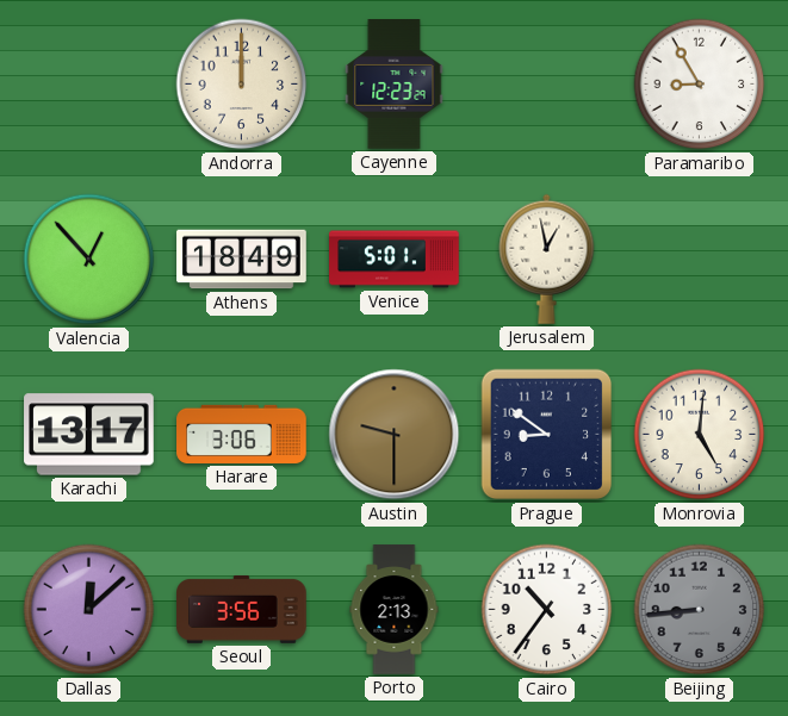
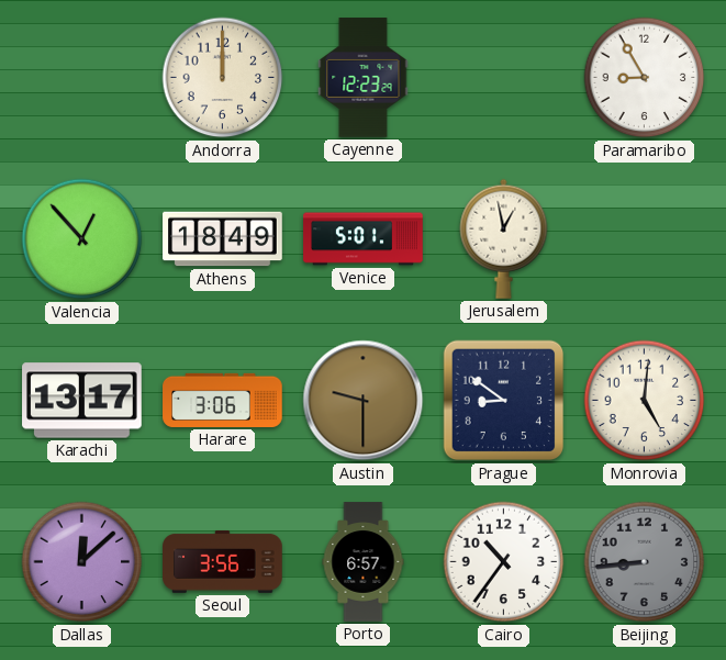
Porto: 2:13 -> 6:57 (364, 562)
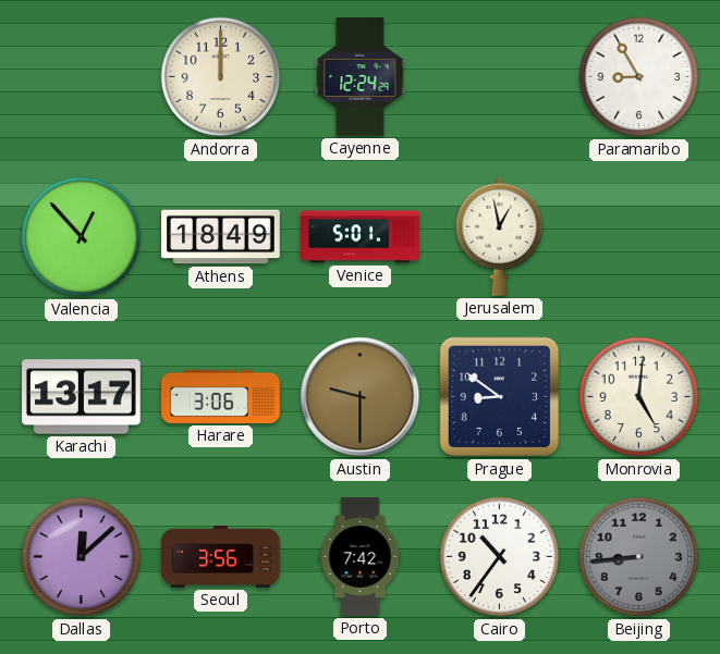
Cayenne: 12:23 -> 12:24 (361, 77)
Porto: 6:57 -> 7:42 (361, 557)
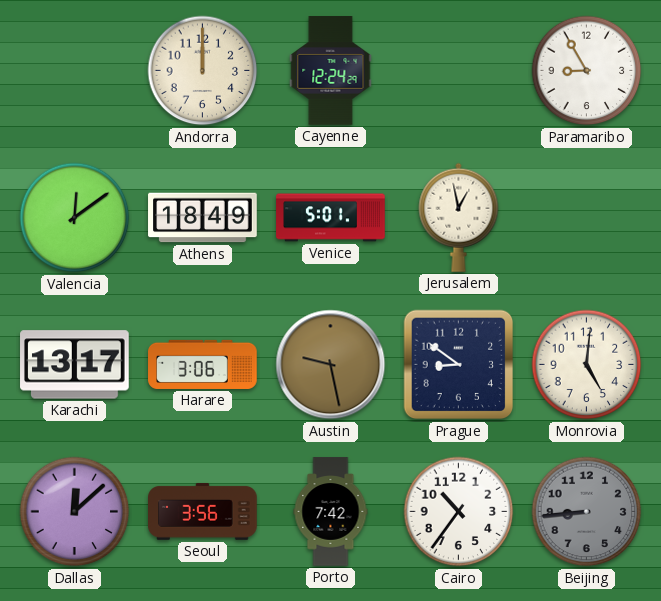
Valencia: 12:53 -> 12:09 (75, 218)
Austin: 9:30 -> 9:28 (331, 365)
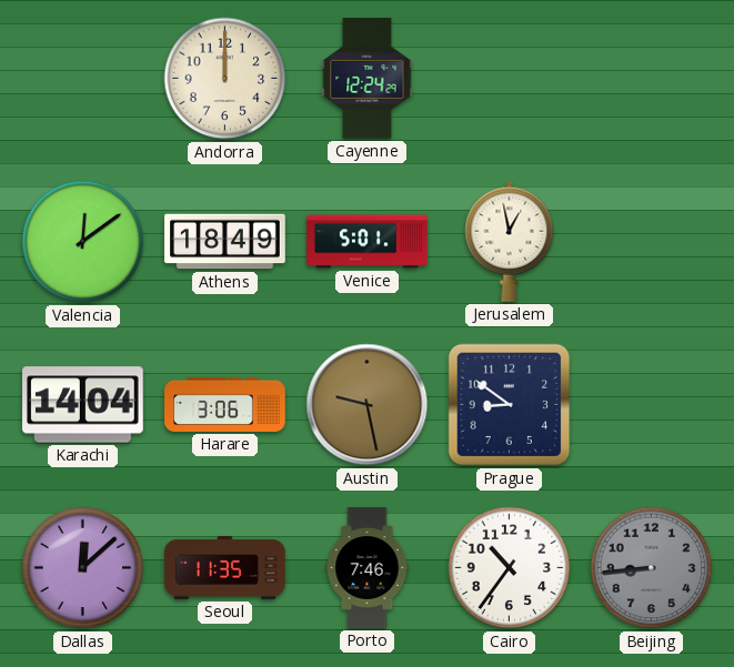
Paramaribo: 8:55 -> none (587, 71)
Karachi: 13:17 -> 14:04 (83, 405)
Monrovia: 5:01 -> none (587, 365)
Seoul: 3:56 -> 11:35 (225, 567)
Porto: 7:42 -> 7:46 (368, 568)
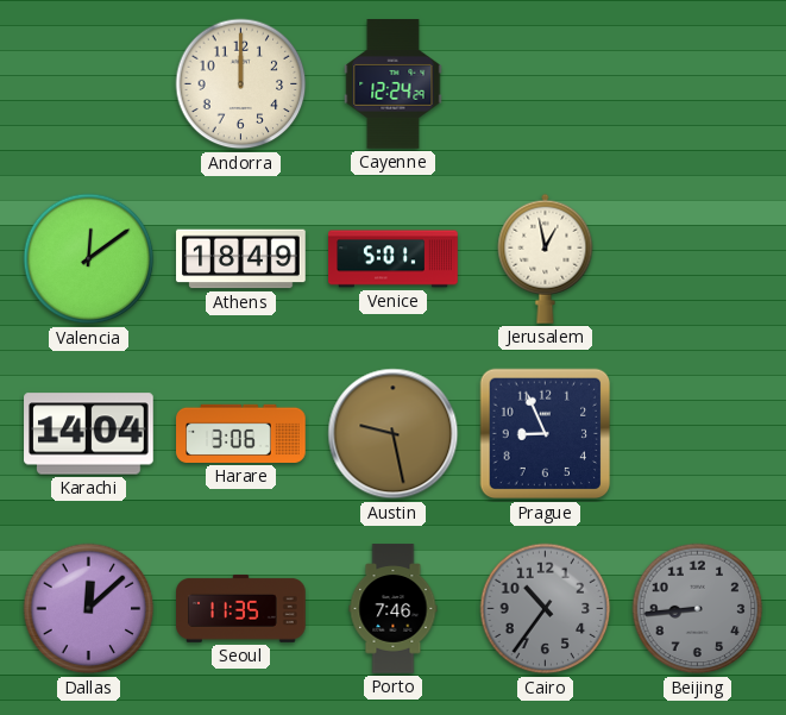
Prague: 8:51 -> 8:56 (546, 434)
Cairo dial: white -> grey (546, 609)
